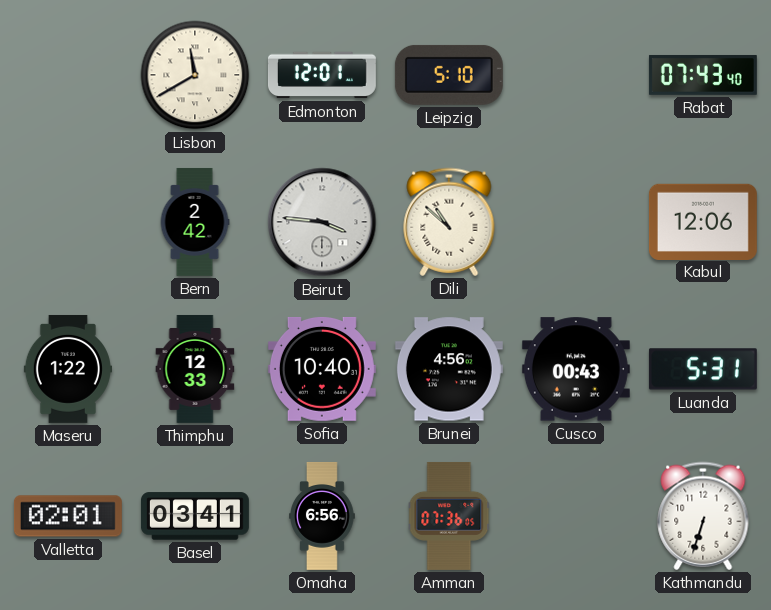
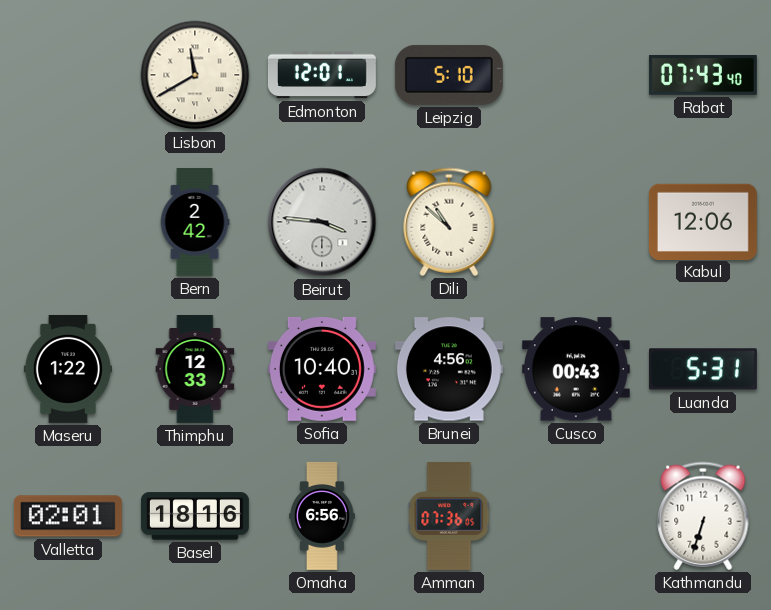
Basel: 03:41 -> 18:16 (195, 516)
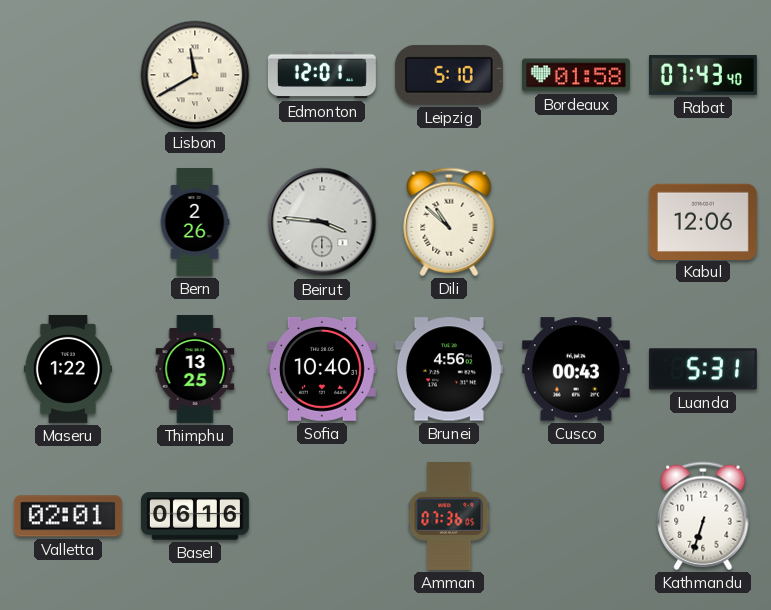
Bordeaux: none -> 01:58 (576, 75)
Bern: 2:42 -> 2:26 (195, 222)
Thimphu: 12:33 -> 13:25 (195, 369)
Basel: 18:16 -> 06:16 (195, 516)
Omaha: 6:56 -> none (322, 516)
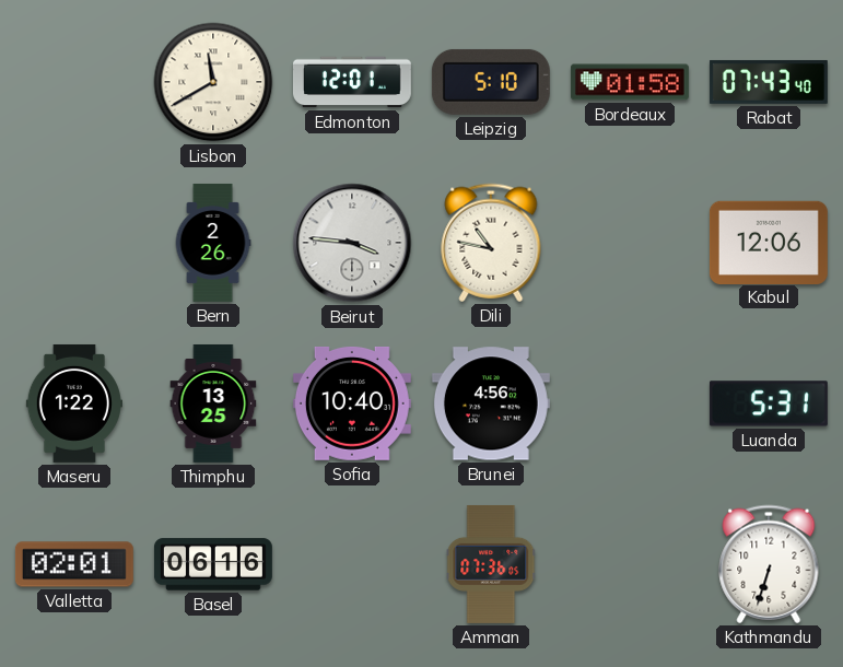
Dili: 10:52 -> 10:47 (491, 243)
Cusco: 00:43 -> none (576, 369)
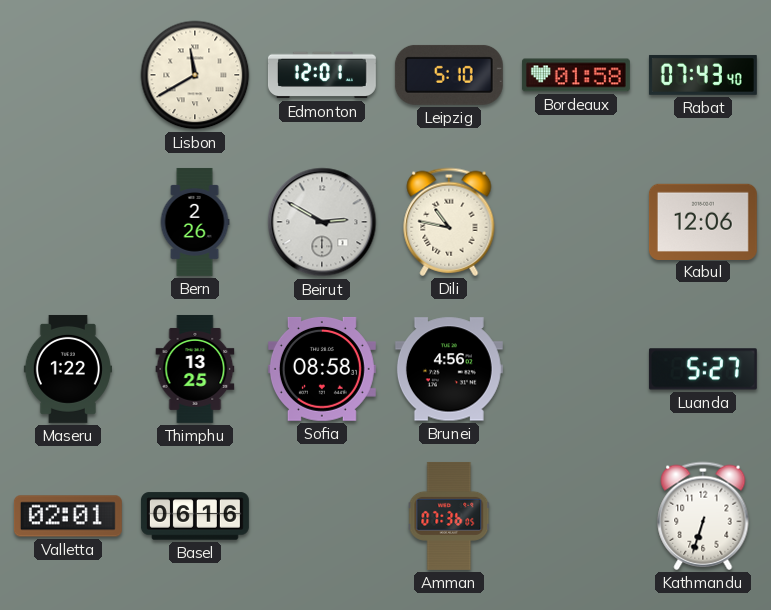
Beirut: 3:46 -> 2:50 (322, 222)
Sofia: 10:40 -> 08:58 (322, 369)
Luanda: 5:31 -> 5:27 (703, 369)
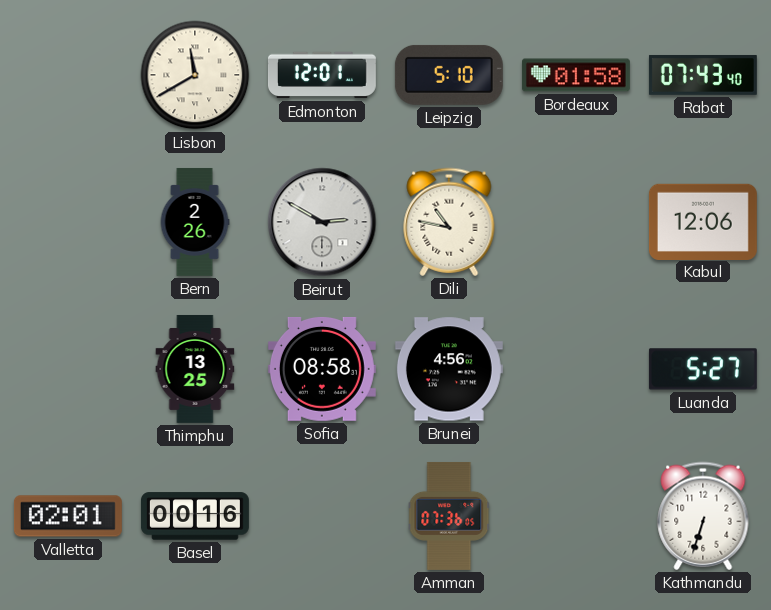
Maseru: 1:22 -> none (68, 369)
Basel: 06:16 -> 00:16 (195, 516)
